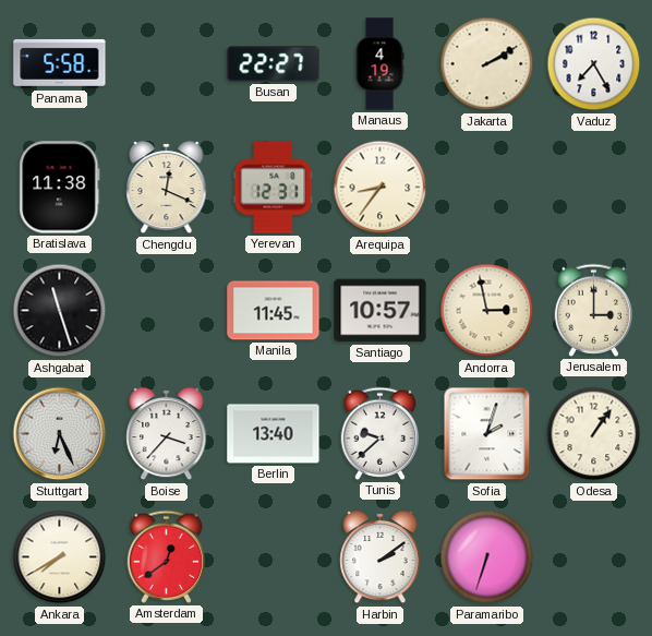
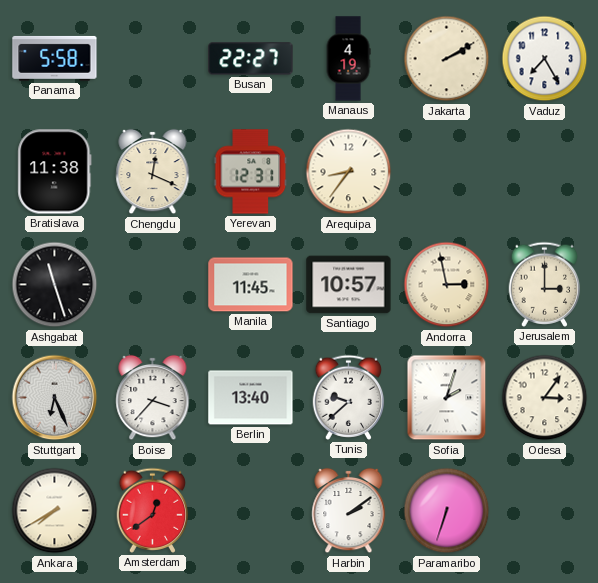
Odesa: 1:06 -> 3:06 (545, 398)
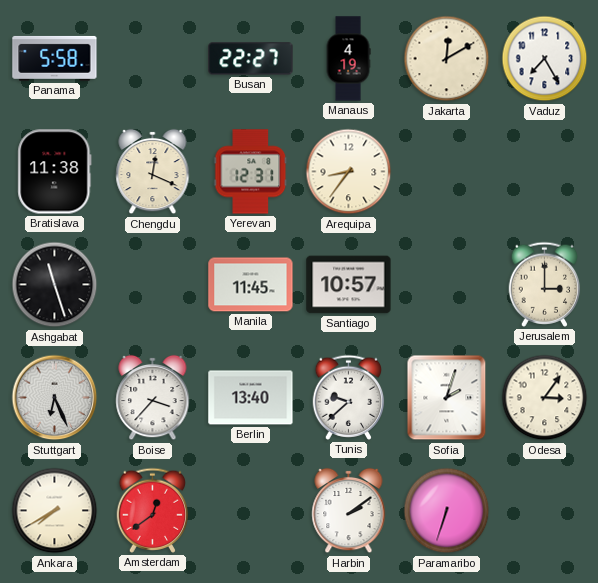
Jakarta: 2:10 -> 12:10 (447, 59)
Andorra: 2:58 -> none (447, 285)
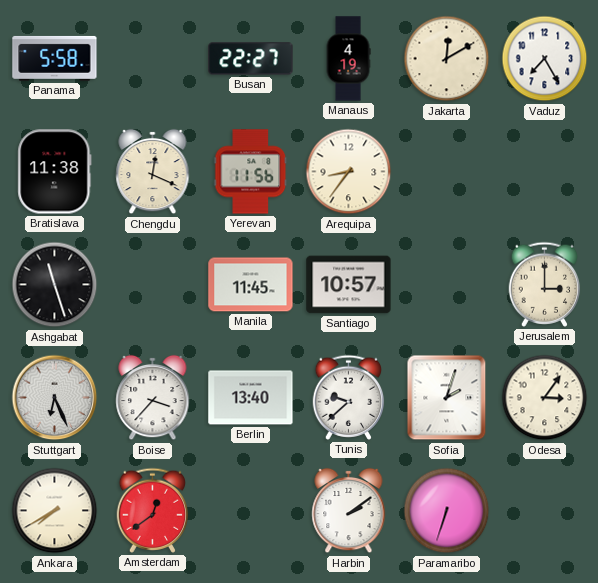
Yerevan: 12:31 -> 11:56 (251, 172)
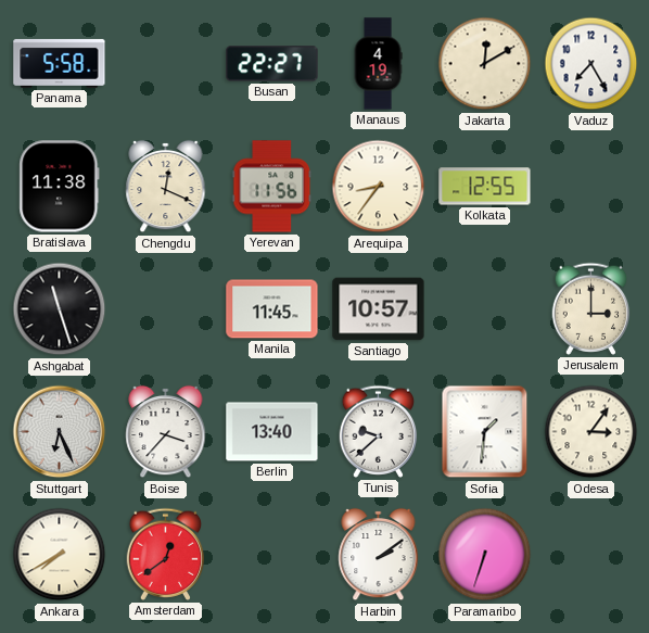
Kolkata: none -> 12:55 (485, 187)
Sofia: 2:03 -> 1:31 (485, 432)
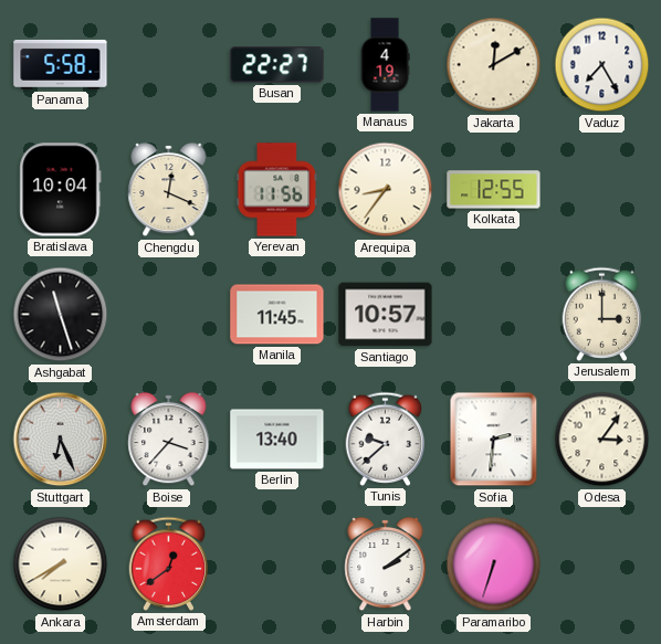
Bratislava: 11:38 -> 10:04 (61, 190)
Sofia: 1:31 -> 2:31 (494, 440)
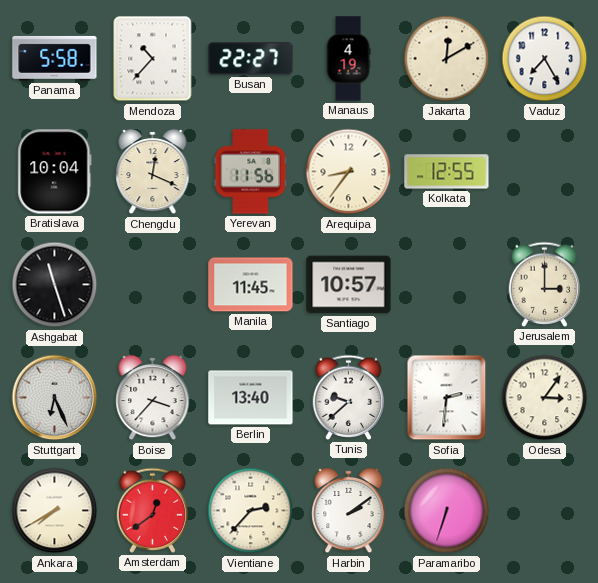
Mendoza: none -> 10:37 (153, 59)
Vientiane: none -> 2:37 (251, 511)
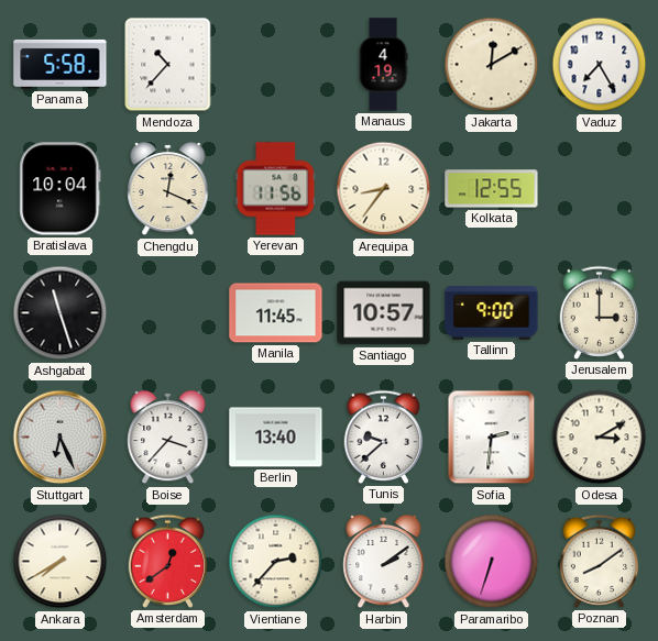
Busan: 22:27 -> none (251, 59)
Tallinn: none -> 9:00 (492, 313)
Odesa: 3:06 -> 3:10 (600, 438)
Poznan: none -> 8:09 (600, 561)
